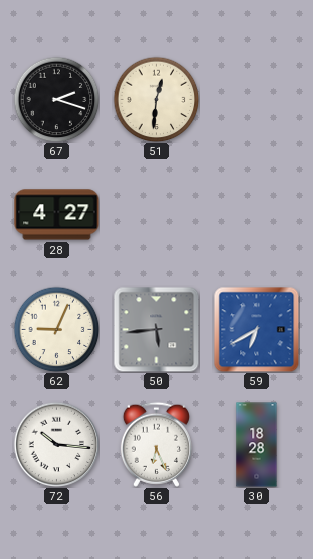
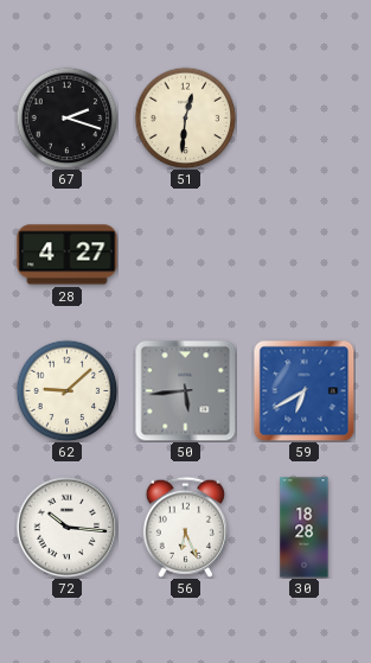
62: 9:04 -> 9:08 (66, 390)
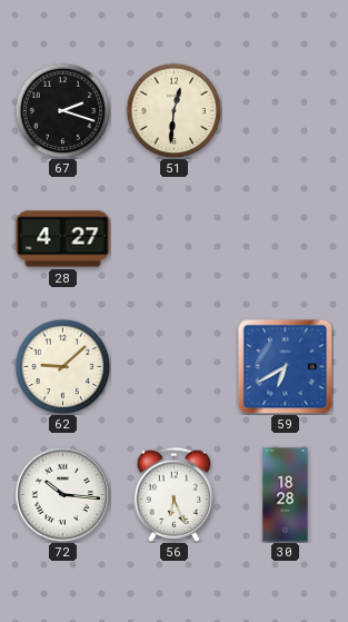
50: 5:44 -> none (185, 390)
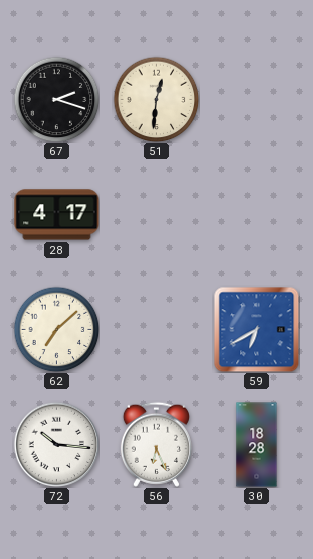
28: 4:27 -> 4:17 (57, 215)
62: 9:08 -> 7:08 (56, 329)
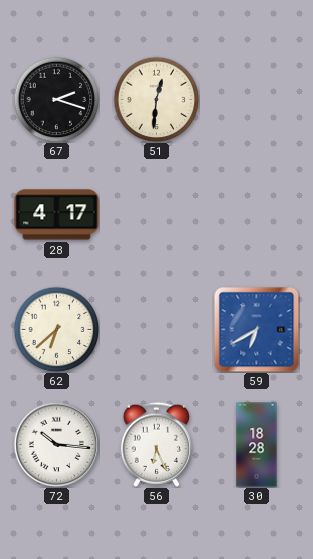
62: 7:08 -> 6:38 (56, 329)
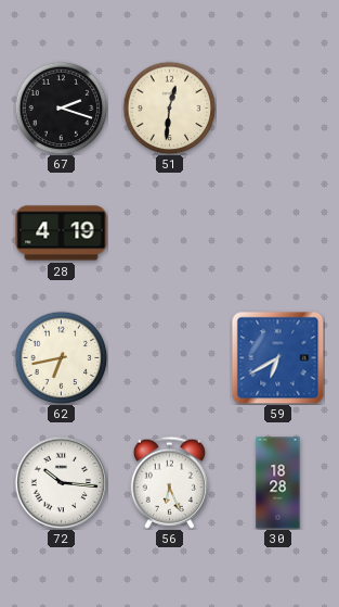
28: 4:17 -> 4:19 (62, 233)
62: 6:38 -> 6:43 (61, 357)
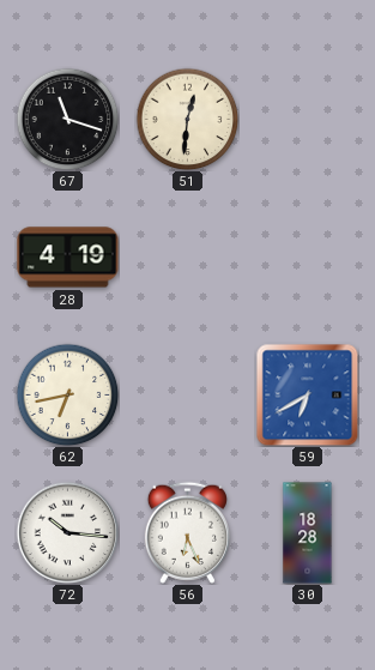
67: 2:18 -> 11:18 (67, 119)
